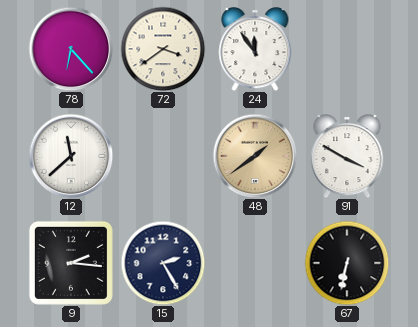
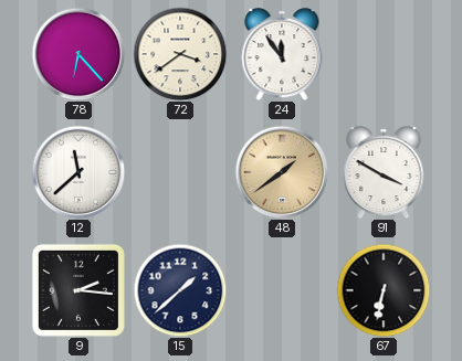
15: 2:25 -> 1:38 (180, 290)
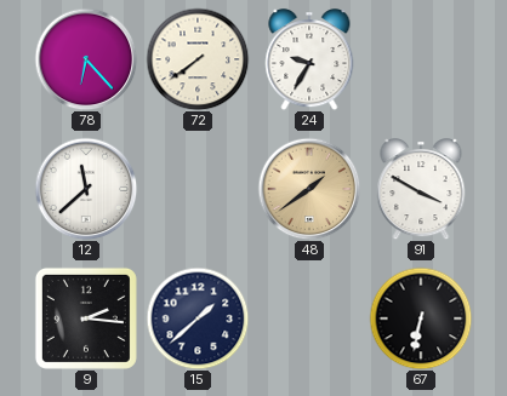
72: 3:39 -> 7:39 (198, 59)
24: 11:54 -> 9:35 (309, 59)
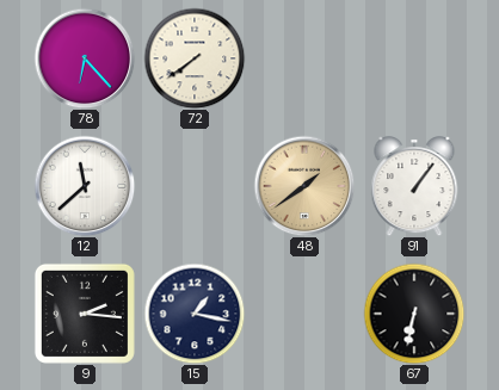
24: 9:35 -> none (309, 59)
91: 3:50 -> 1:06 (414, 186)
15: 1:38 -> 1:17 (195, 314)
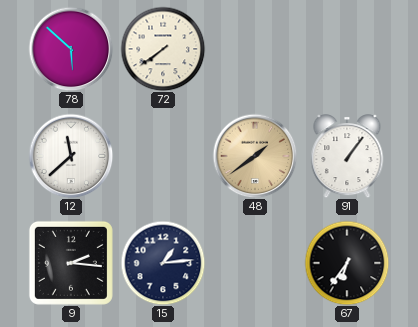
78: 6:23 -> 5:52 (71, 49)
15: 1:17 -> 1:14 (163, 263)
67: 6:32 -> 6:36 (347, 263)
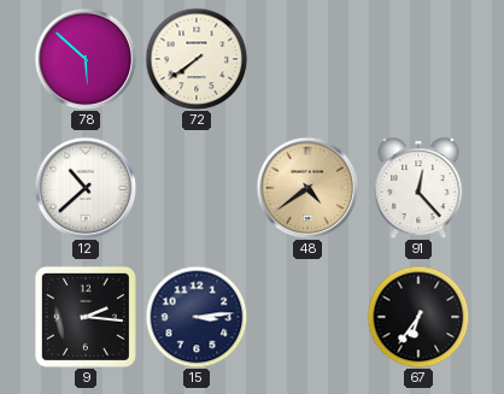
12: 11:38 -> 10:38 (86, 188)
48: 1:39 -> 4:39 (307, 188)
91: 1:06 -> 12:23 (418, 188)
15: 1:14 -> 3:14 (197, 317)
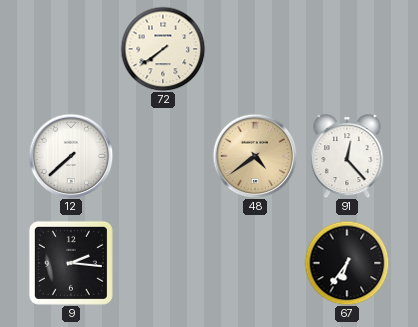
78: 5:52 -> none (86, 59)
12: 10:38 -> 7:38 (71, 156)
15: 3:14 -> none (197, 317)
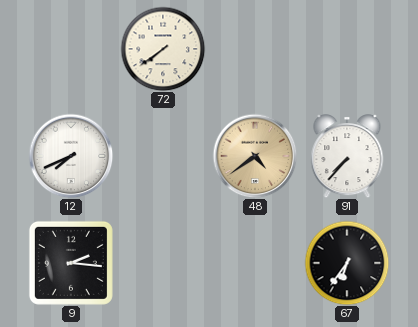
12: 7:38 -> 7:41 (71, 156)
91: 12:23 -> 7:37 (347, 156)
